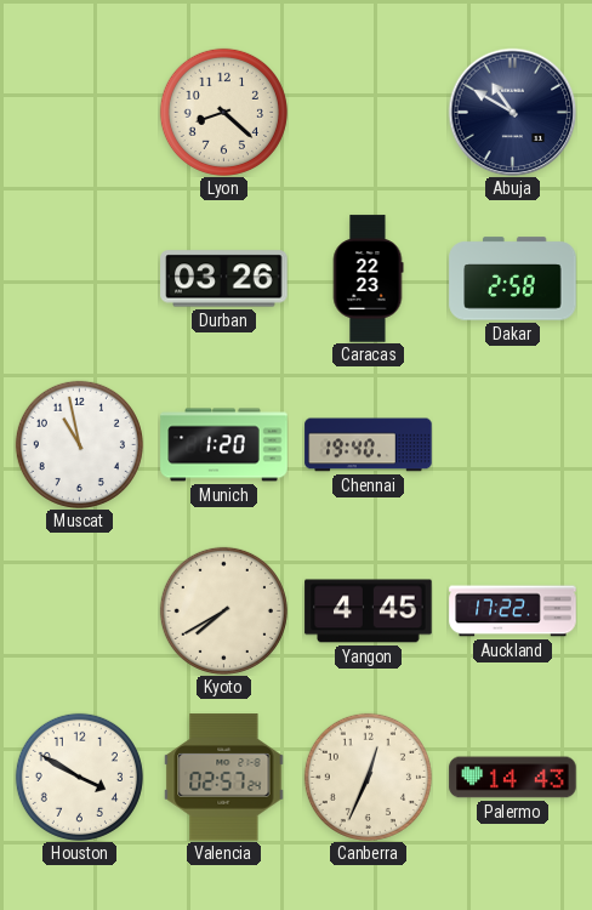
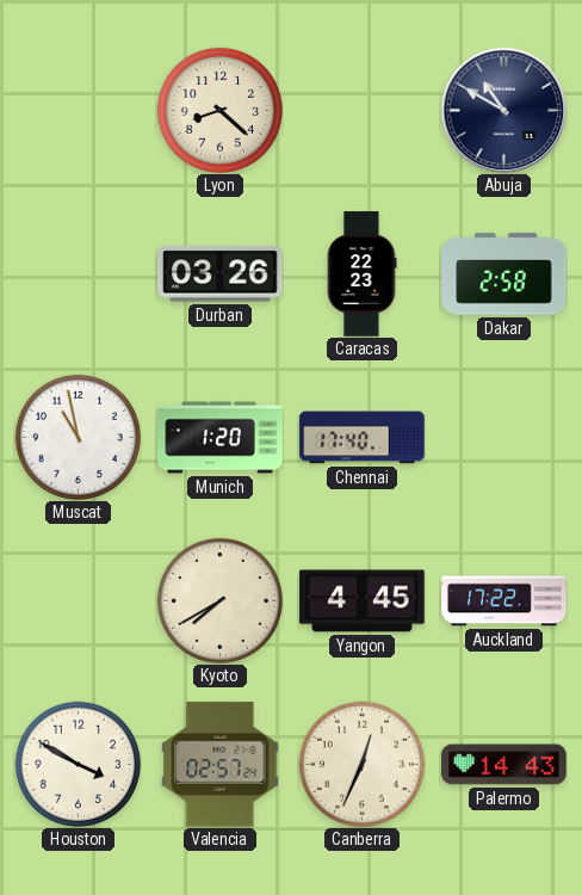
Chennai: 19:40 -> 17:40 (363, 438)
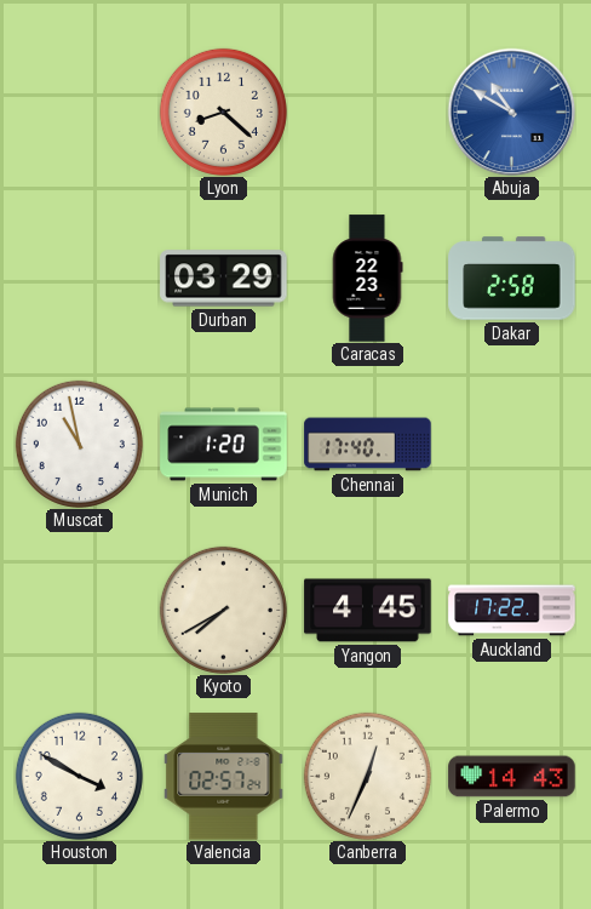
Abuja dial: navy -> blue (511, 112)
Durban: 03:26 -> 03:29 (224, 279)
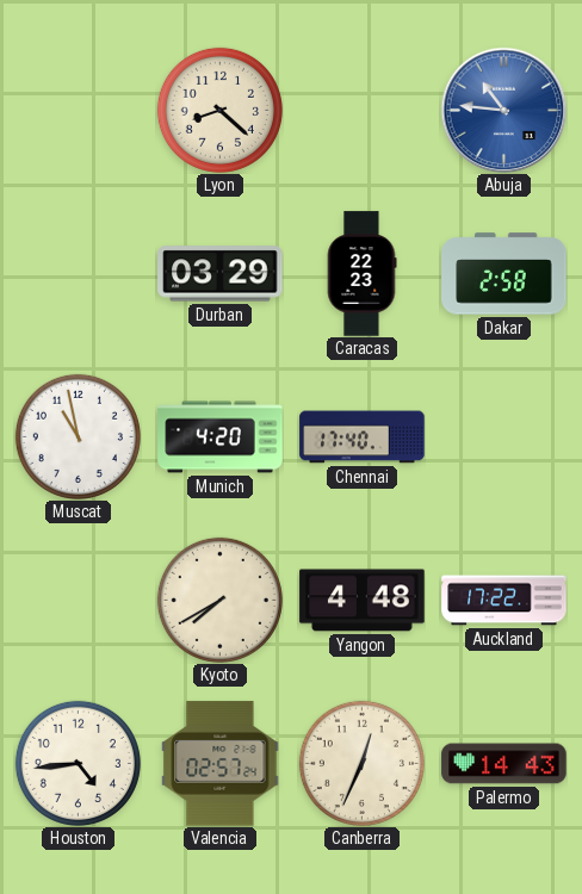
Abuja: 10:50 -> 10:46 (503, 110)
Munich: 1:20 -> 4:20 (221, 437)
Yangon: 4:45 -> 4:48 (363, 601)
Houston: 3:50 -> 4:44 (78, 763)
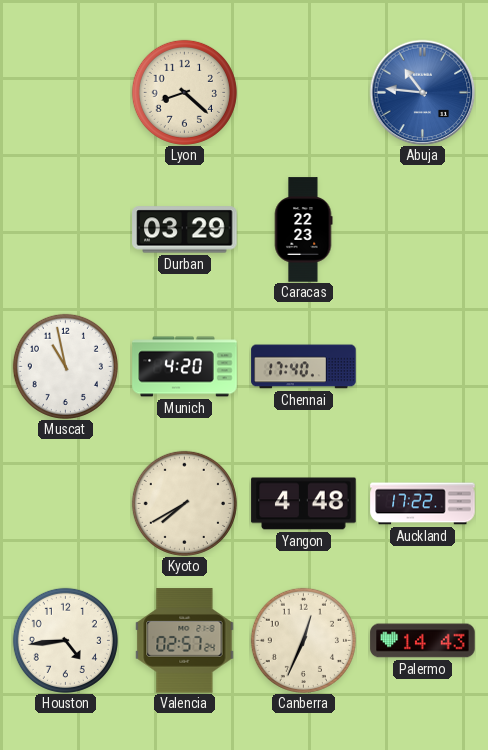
Dakar: 2:58 -> none (504, 274)
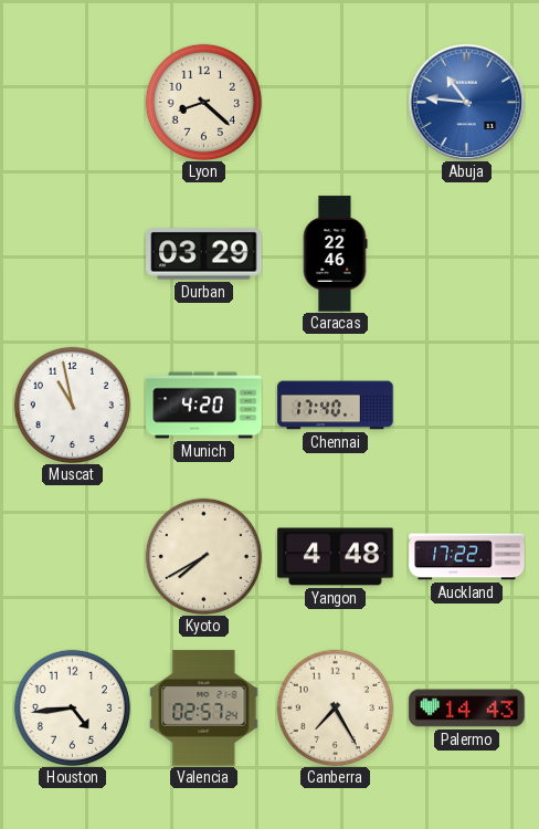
Caracas: 22:23 -> 22:46 (335, 254)
Canberra: 12:34 -> 7:25 (335, 707)
